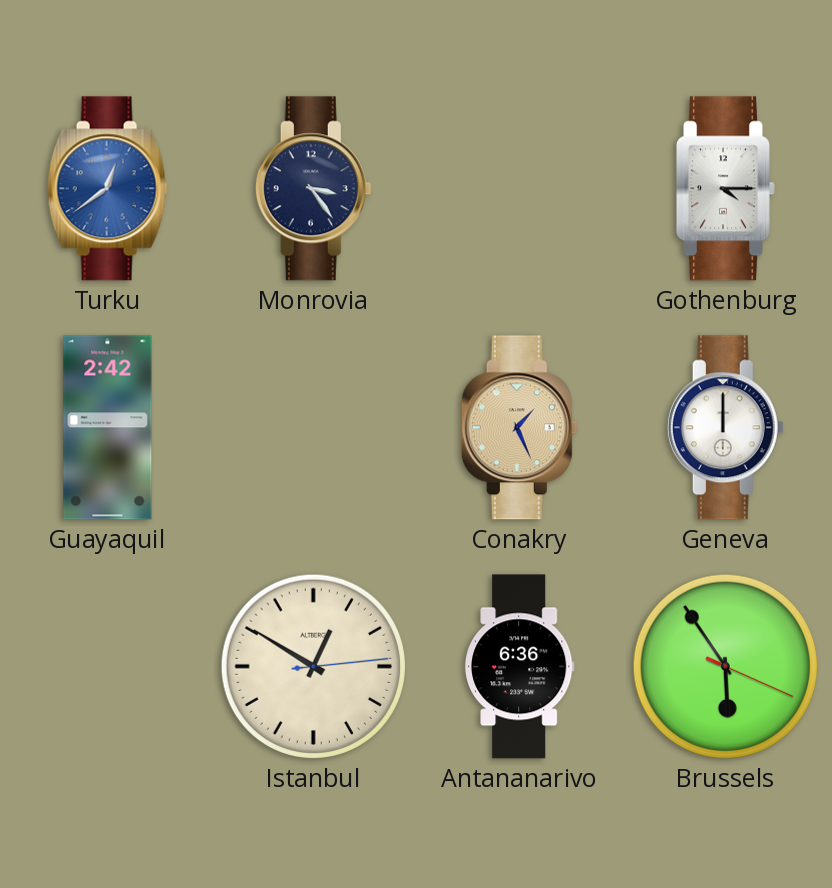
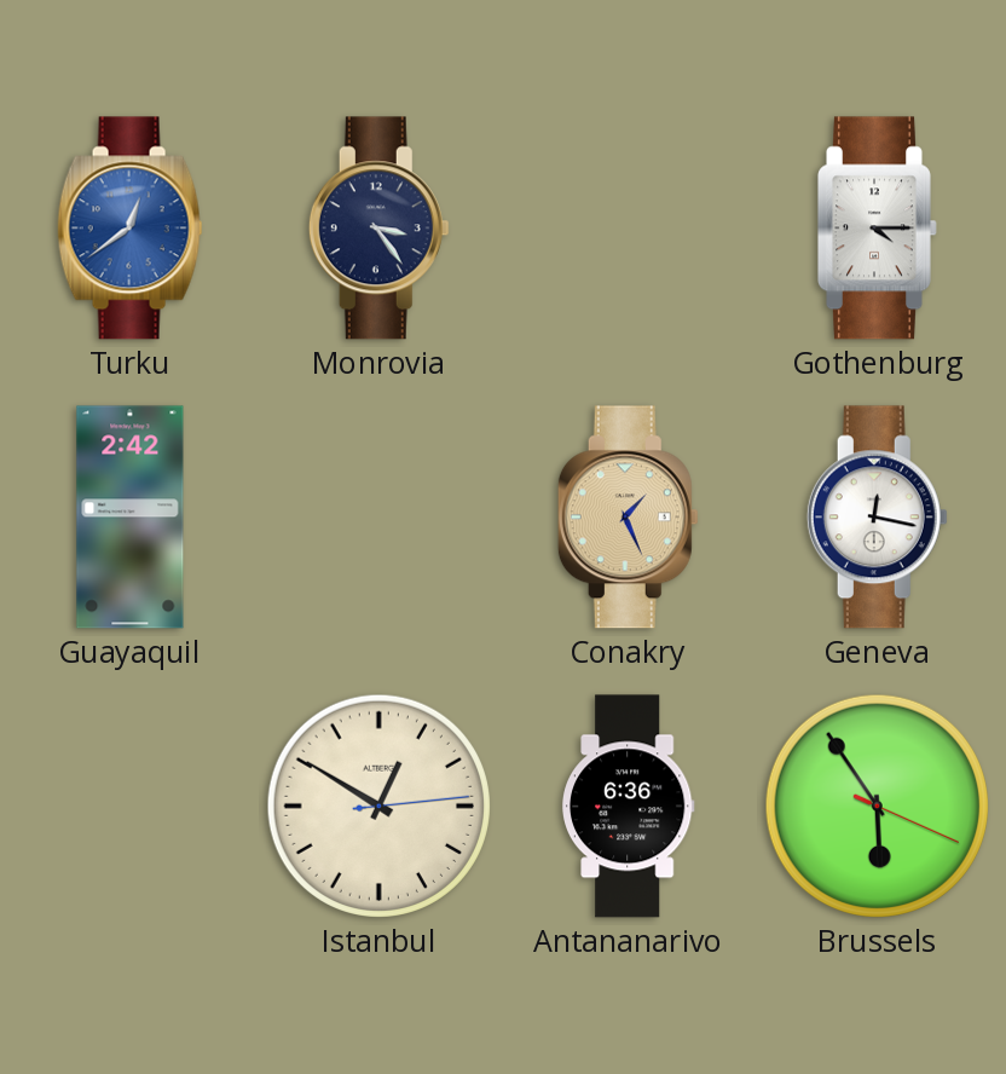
Geneva: 12:00 -> 12:17 (877, 518)
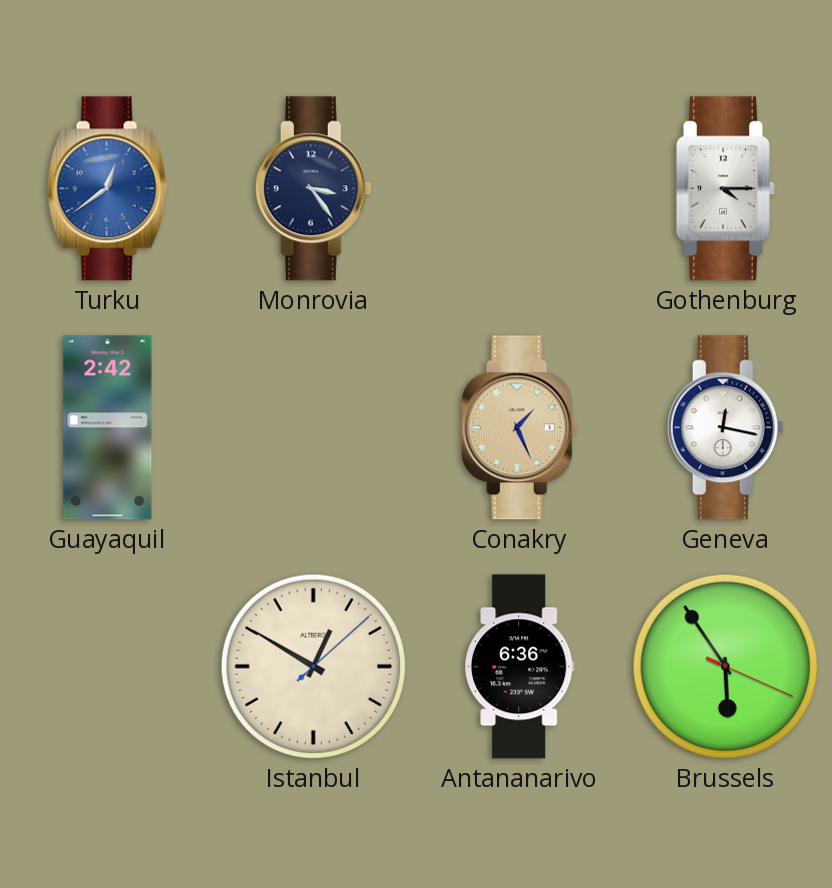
Istanbul: 12:50:14 -> 12:50:08 (313, 666)
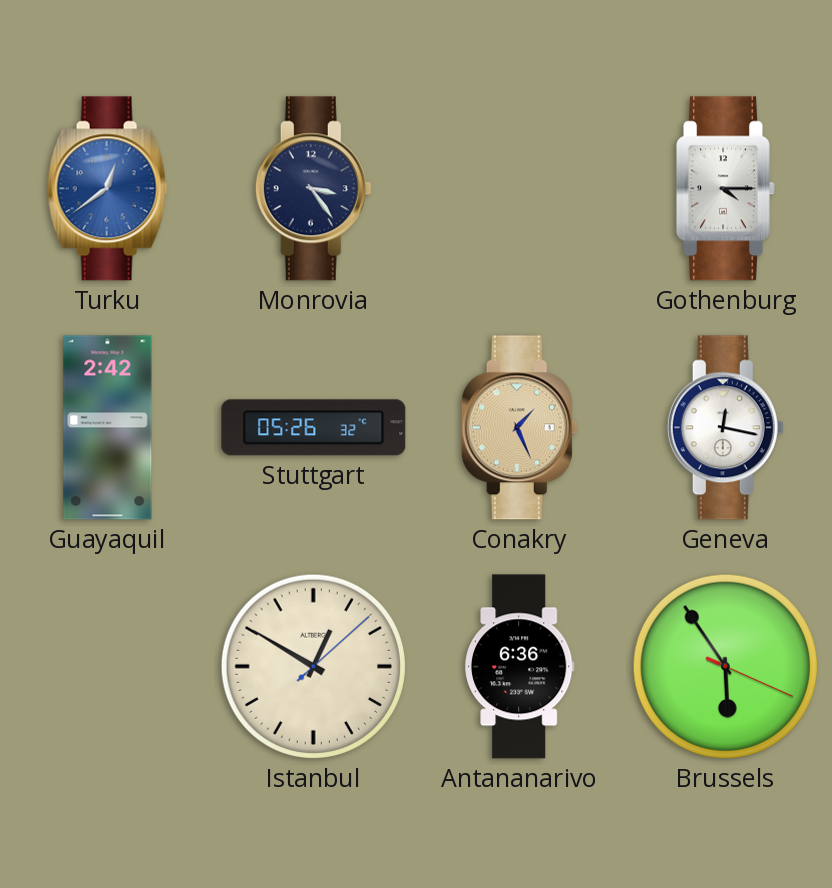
Stuttgart: none -> 05:26 (314, 428)
